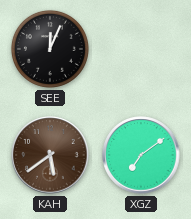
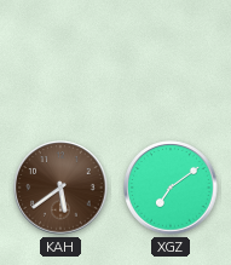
SEE: 12:04 -> none (50, 49)
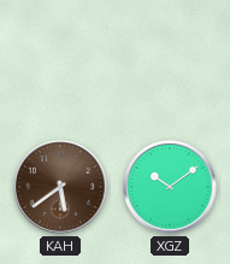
XGZ: 7:09 -> 10:09 (170, 187)
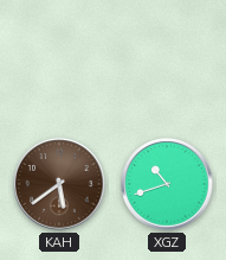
XGZ: 10:09 -> 10:42 (167, 184)
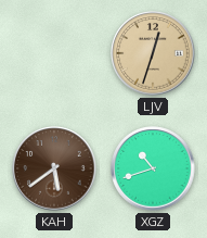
LJV: none -> 12:33 (153, 53)
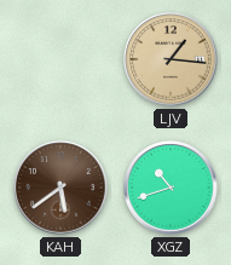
LJV: 12:33 -> 1:16 (171, 59)
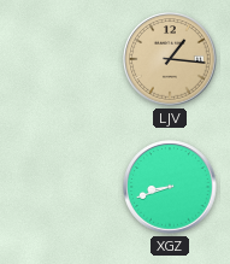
KAH: 5:39 -> none (60, 188)
XGZ: 10:42 -> 8:42 (170, 187)
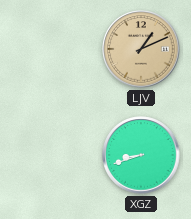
LJV: 1:16 -> 1:11 (141, 49)
